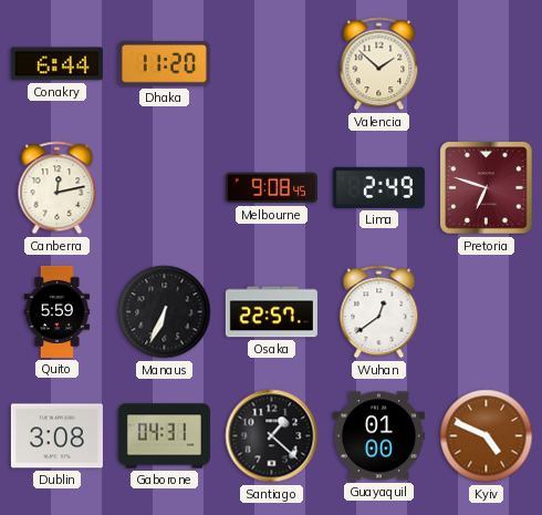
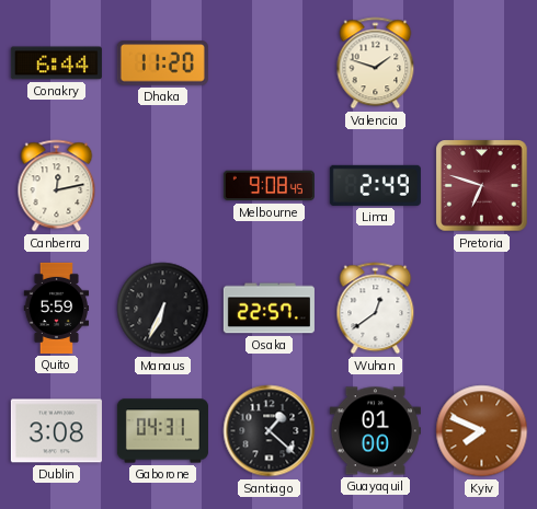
Valencia: 1:52 -> 1:48 (376, 63)
Kyiv: 4:49 -> 7:49 (482, 431)
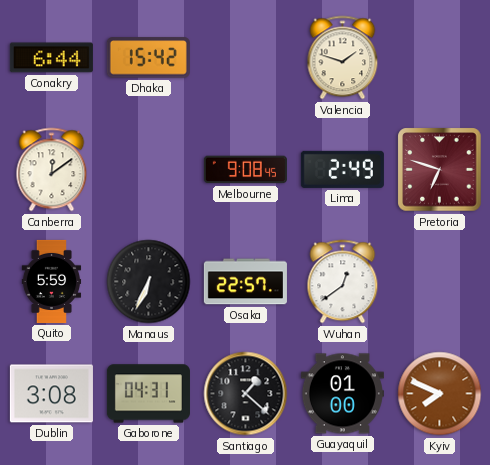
Dhaka: 11:20 -> 15:42 (148, 58)
Canberra: 12:13 -> 12:09 (52, 170)
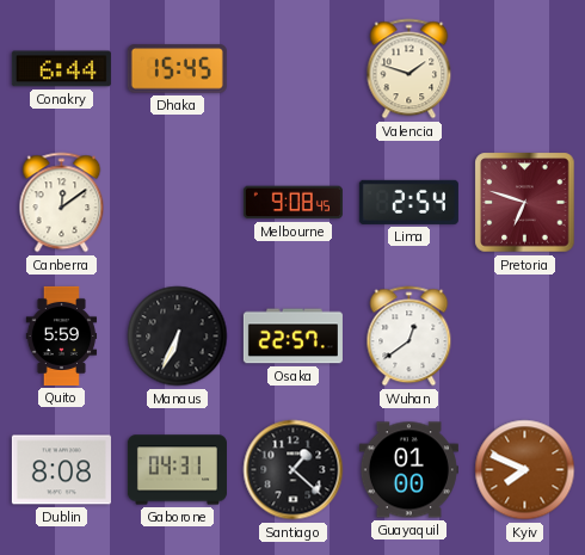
Dhaka: 15:42 -> 15:45 (177, 69)
Lima: 2:49 -> 2:54 (408, 202)
Dublin: 3:08 -> 8:08 (61, 470)
